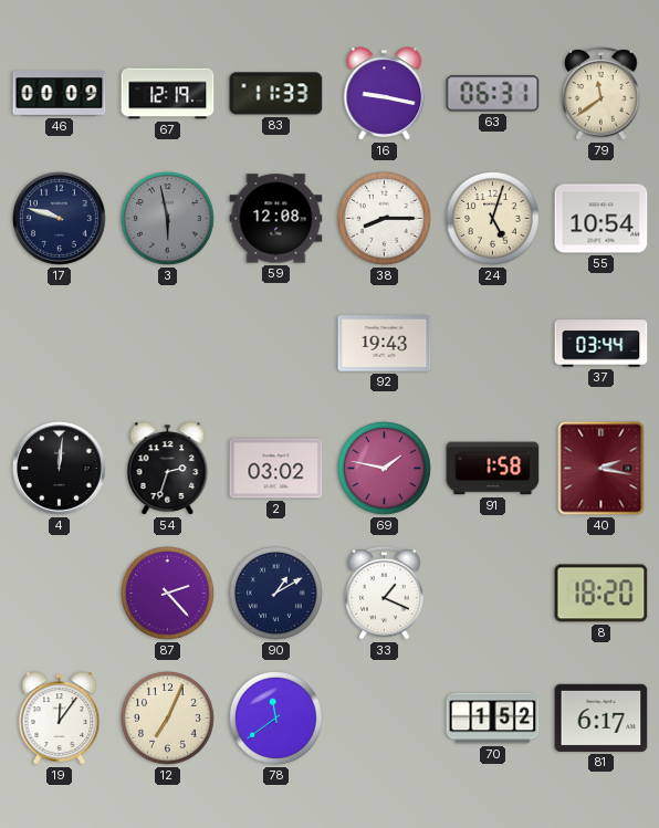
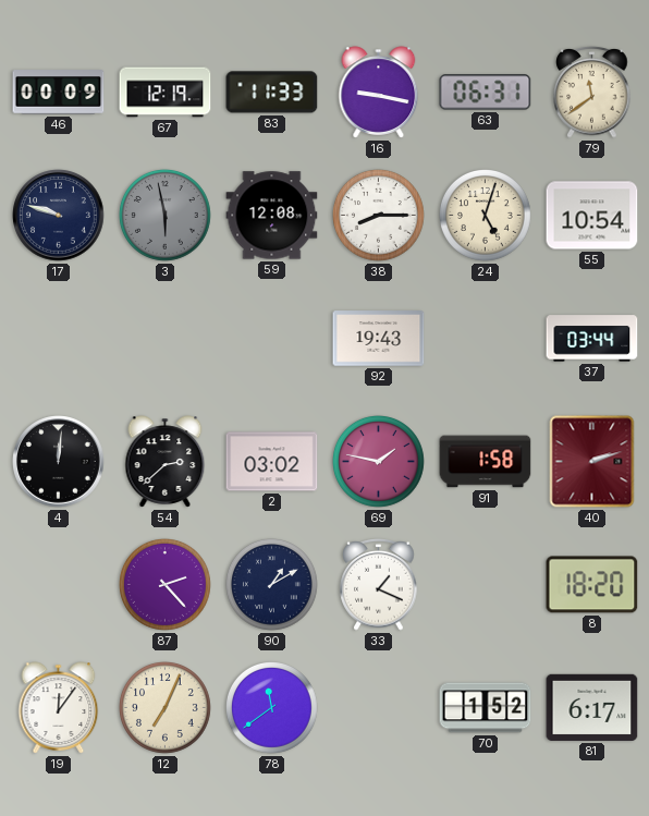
54: 2:33 -> 2:38 (166, 462)
40: 2:17 -> 2:12 (592, 462)
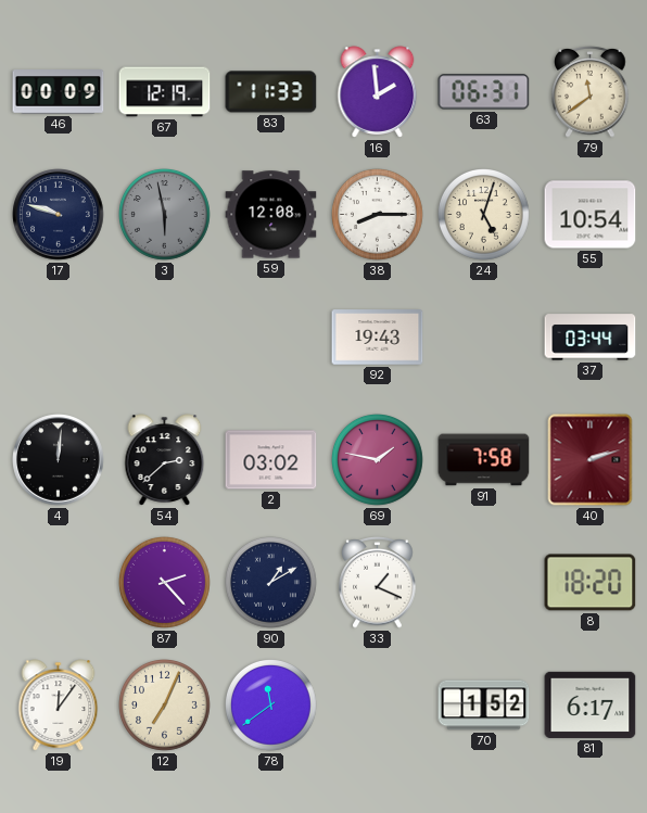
16: 9:17 -> 1:59 (378, 92)
91: 1:58 -> 7:58 (484, 460)
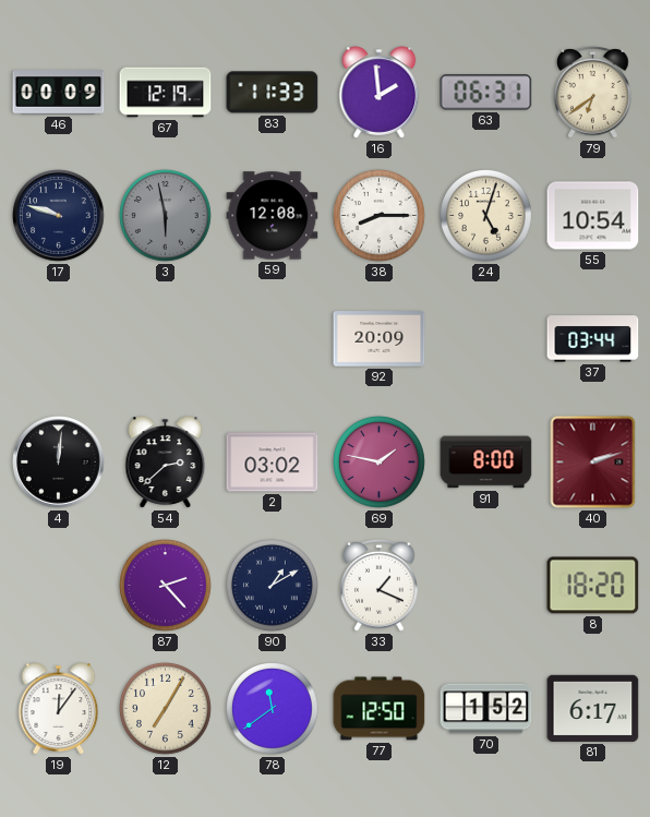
79: 11:39 -> 6:39 (593, 93)
92: 19:43 -> 20:09 (380, 339)
91: 7:58 -> 8:00 (486, 462)
12: 7:04 -> 7:05 (166, 709)
77: none -> 12:50 (380, 709)
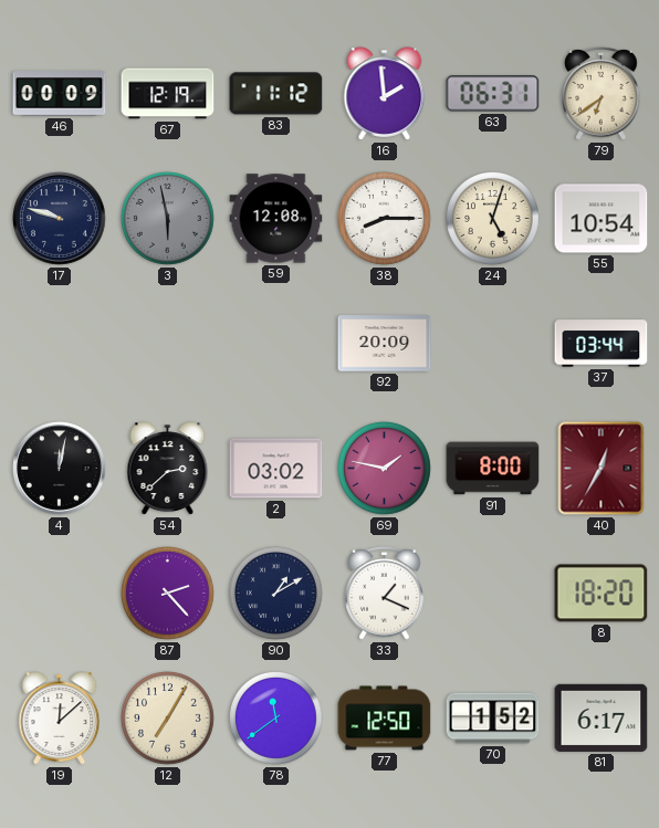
83: 11:33 -> 11:12 (276, 94)
4: 12:01 -> 12:02 (60, 469)
40: 2:12 -> 12:35 (602, 469)
19: 12:06 -> 12:08 (60, 719)
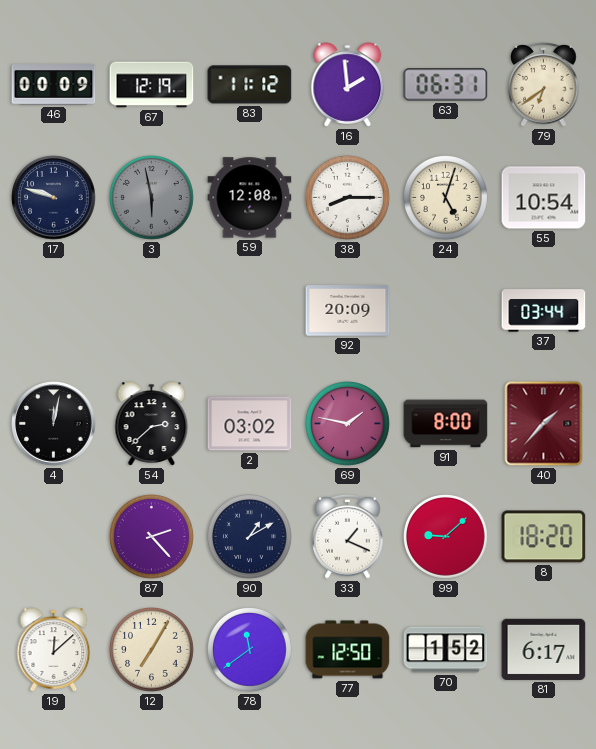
40: 12:35 -> 1:37 (544, 424)
99: none -> 9:08 (446, 537)
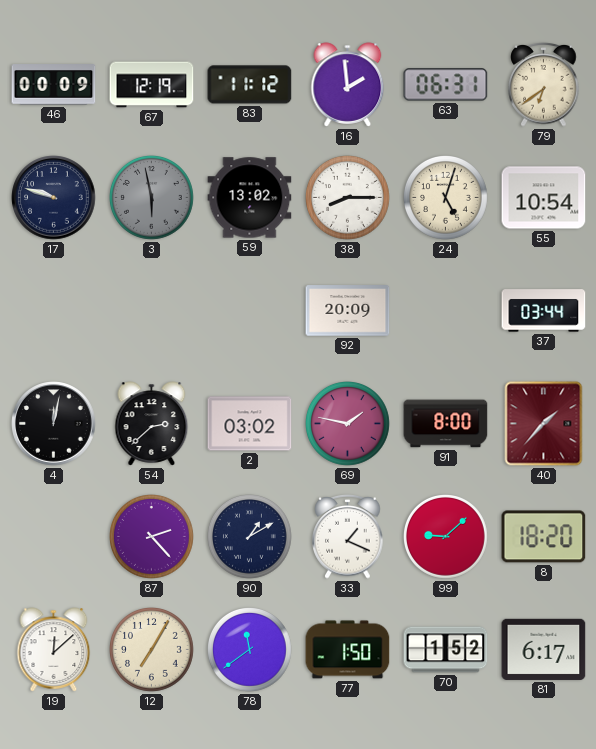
59: 12:08 -> 13:02 (250, 198)
77: 12:50 -> 1:50 (348, 650)
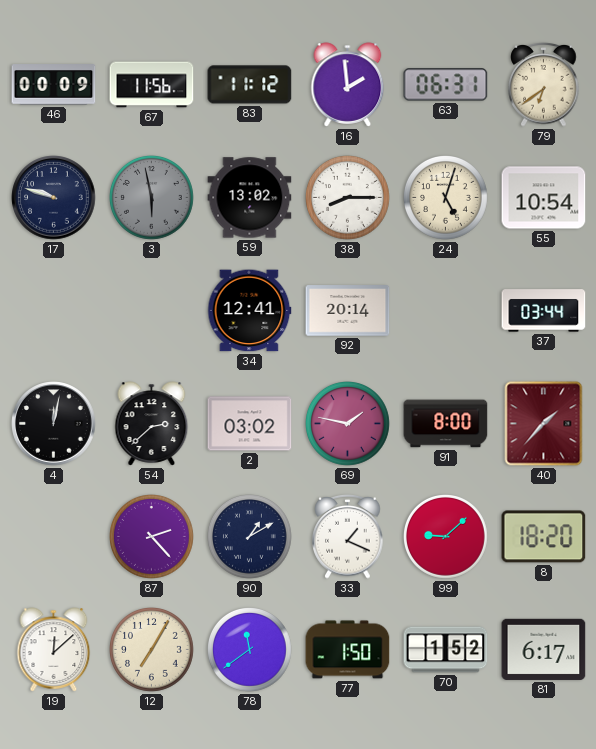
67: 12:19 -> 11:56 (152, 85)
34: none -> 12:41 (249, 311)
92: 20:09 -> 20:14 (348, 311)
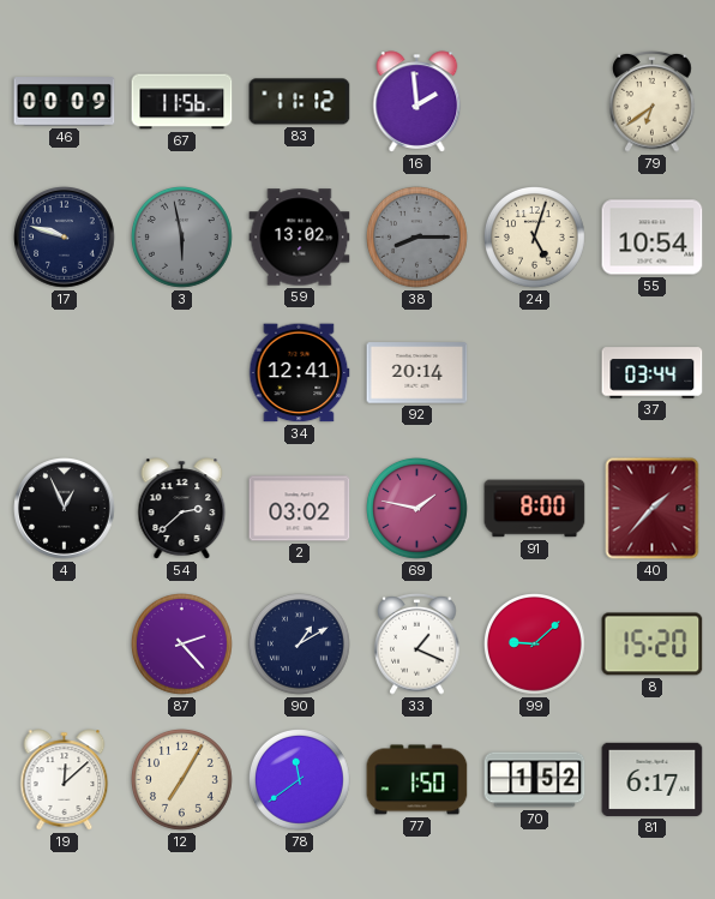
63: 06:31 -> none (446, 85)
38 dial: white -> grey (417, 238)
4: 12:02 -> 12:56 (65, 509)
8: 18:20 -> 15:20 (653, 645)
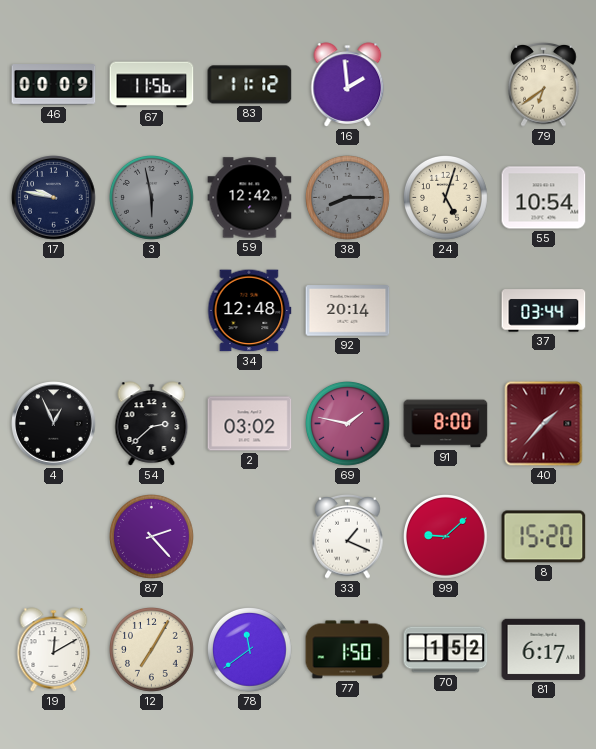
17: 9:48 -> 9:47 (54, 198)
59: 13:02 -> 12:42 (250, 198)
34: 12:41 -> 12:48 (249, 311)
90: 1:10 -> none (300, 645)
19: 12:08 -> 12:10 (54, 650)
